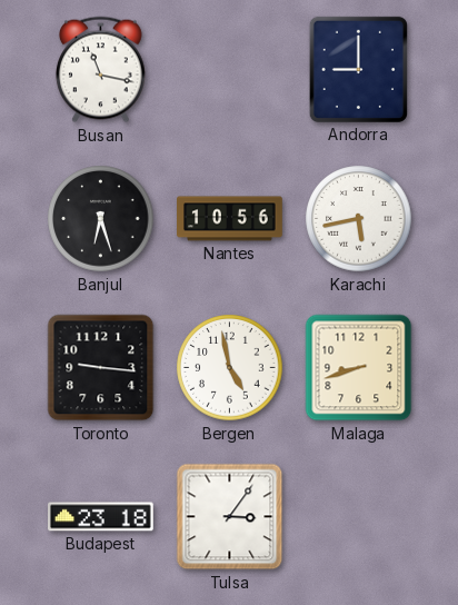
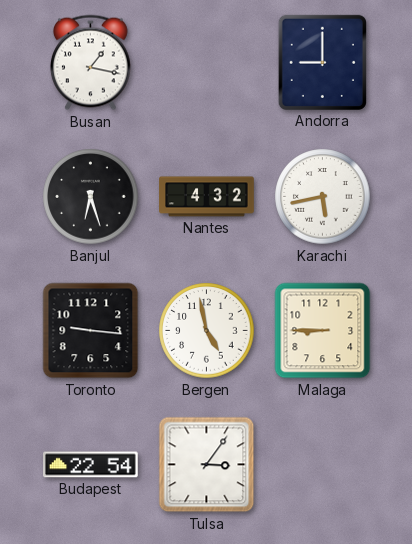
Busan: 11:17 -> 1:17 (91, 63)
Nantes: 10:56 -> 4:32 (207, 197)
Malaga: 8:42 -> 8:45 (323, 331)
Budapest: 23:18 -> 22:54 (91, 465)
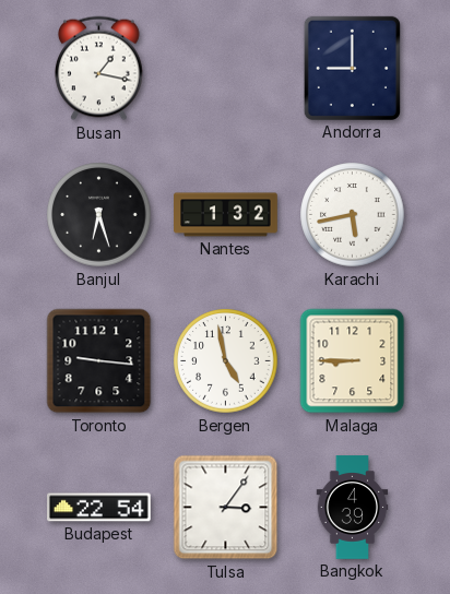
Nantes: 4:32 -> 1:32 (226, 215)
Bangkok: none -> 4:39 (353, 508)
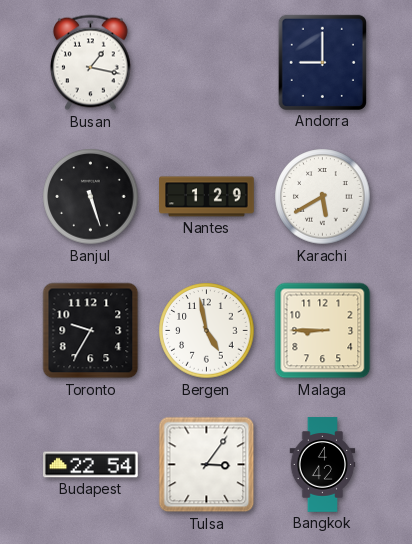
Banjul: 6:27 -> 5:27 (91, 197)
Nantes: 1:32 -> 1:29 (207, 197)
Karachi: 5:43 -> 5:40 (323, 197)
Toronto: 9:16 -> 9:35 (91, 331)
Bangkok: 4:39 -> 4:42 (323, 465)
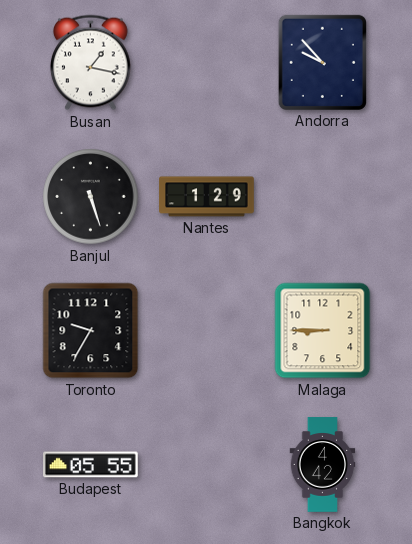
Andorra: 9:00 -> 9:53 (322, 62)
Karachi: 5:40 -> none (323, 197)
Bergen: 4:58 -> none (207, 331)
Budapest: 22:54 -> 05:55 (91, 465)
Tulsa: 3:06 -> none (207, 465)
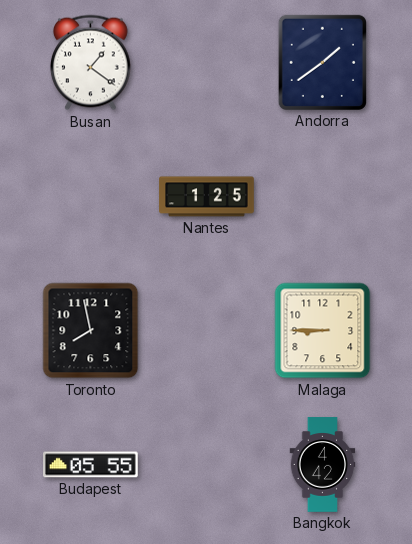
Busan: 1:17 -> 1:21 (91, 63)
Andorra: 9:53 -> 1:39 (322, 62)
Banjul: 5:27 -> none (91, 197)
Nantes: 1:29 -> 1:25 (207, 197)
Toronto: 9:35 -> 7:58 (91, 331)
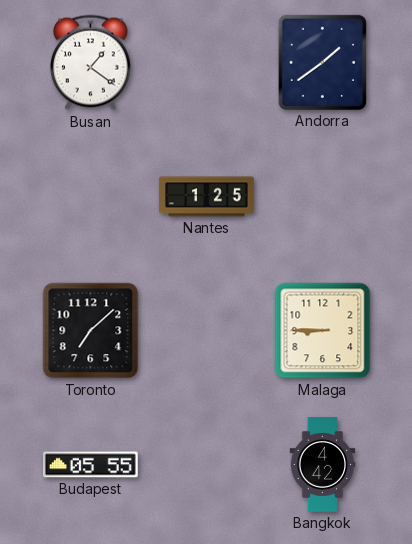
Toronto: 7:58 -> 7:08 (91, 331)
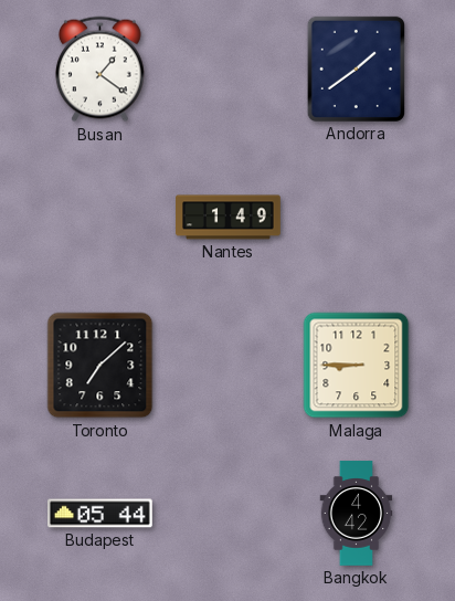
Nantes: 1:25 -> 1:49 (229, 218)
Budapest: 05:55 -> 05:44 (100, 514)
